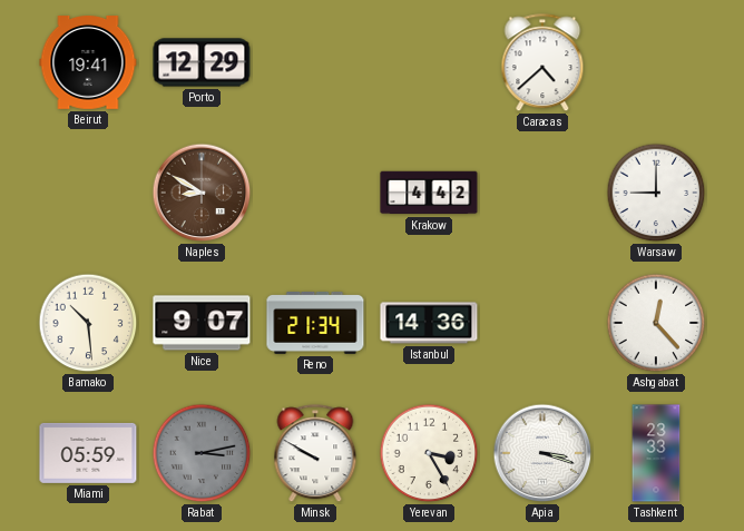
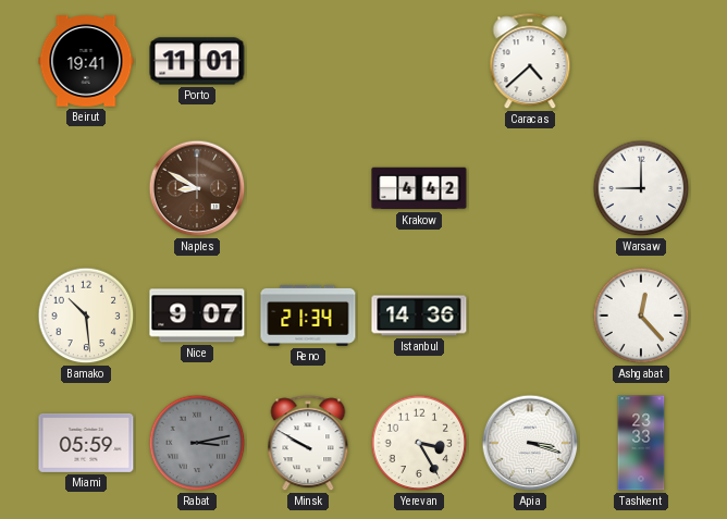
Porto: 12:29 -> 11:01 (197, 61)
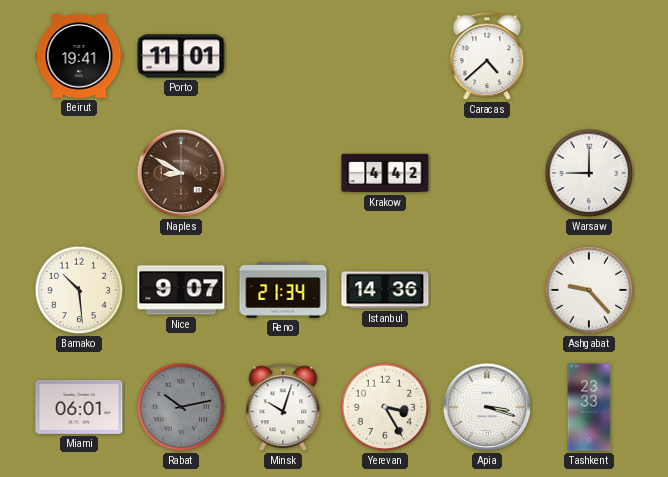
Ashgabat: 12:23 -> 9:23 (589, 290)
Miami: 05:59 -> 06:01 (79, 407)
Rabat: 3:13 -> 10:13 (181, 407)
Minsk: 9:50 -> 10:03 (283, 408)
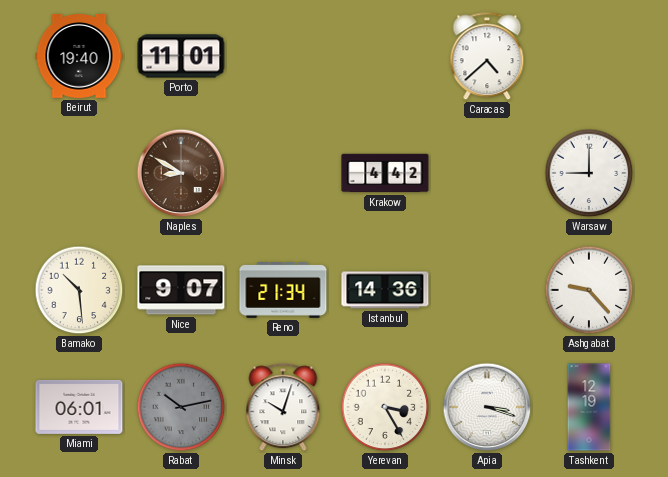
Beirut: 19:41 -> 19:40 (79, 57)
Tashkent: 23:33 -> 12:19 (589, 407)
